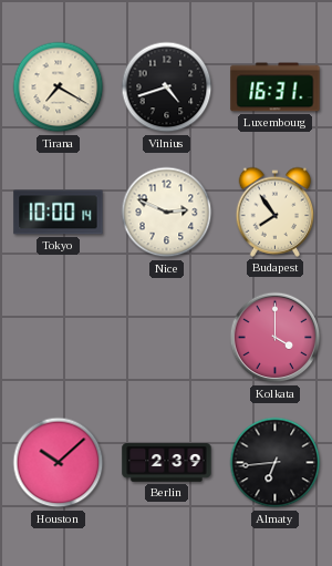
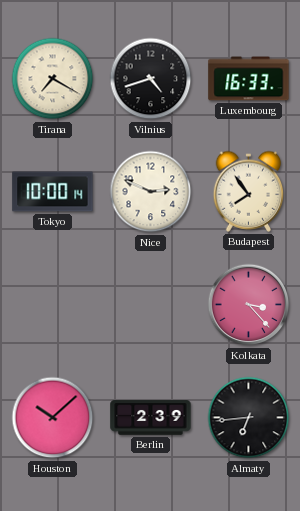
Luxembourg: 16:31 -> 16:33 (249, 79)
Kolkata: 4:00 -> 3:23 (249, 305)
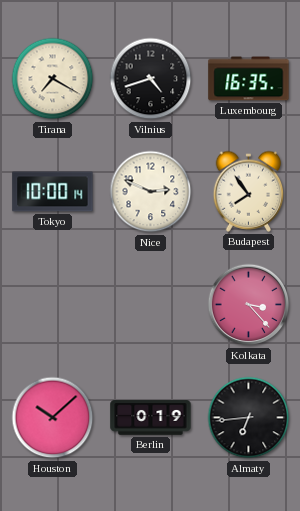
Luxembourg: 16:33 -> 16:35 (249, 79)
Berlin: 2:39 -> 0:19 (151, 418)
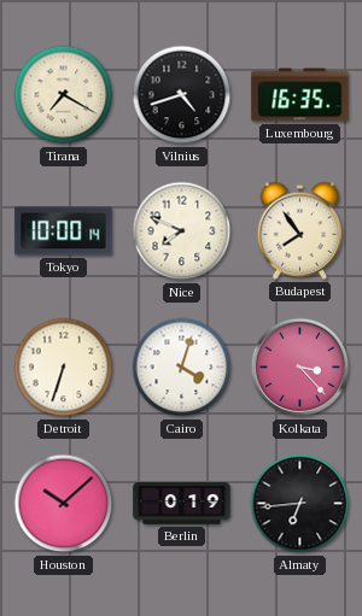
Nice: 2:49 -> 7:49 (182, 231)
Detroit: none -> 6:33 (64, 368)
Cairo: none -> 4:03 (182, 368)
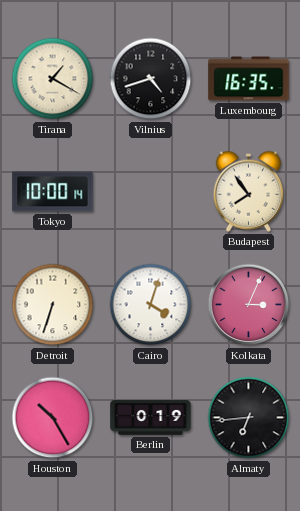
Tirana: 7:20 -> 1:20 (53, 79)
Nice: 7:49 -> none (182, 231)
Kolkata: 3:23 -> 3:04 (249, 305)
Houston: 10:08 -> 10:25 (53, 418)
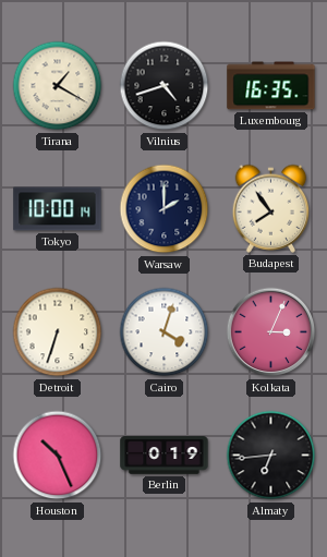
Warsaw: none -> 2:00 (165, 209)
Houston: 10:25 -> 10:26 (58, 456)
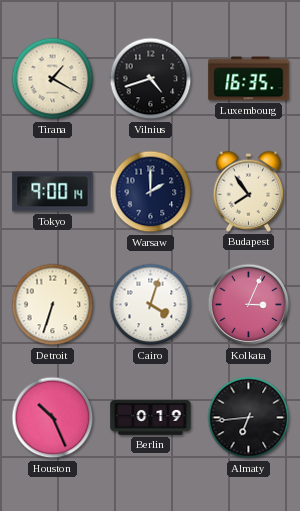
Tokyo: 10:00 -> 9:00 (53, 192)
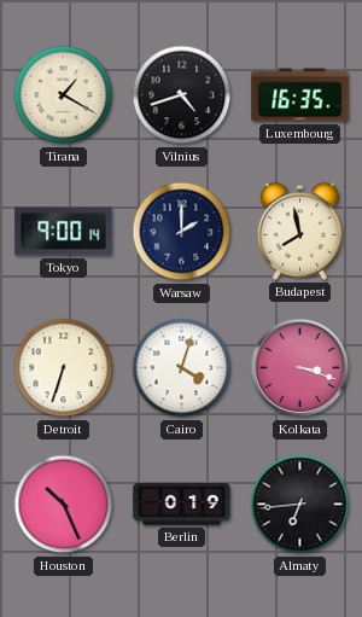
Budapest: 7:54 -> 7:58 (300, 231)
Kolkata: 3:04 -> 3:18 (300, 368)
